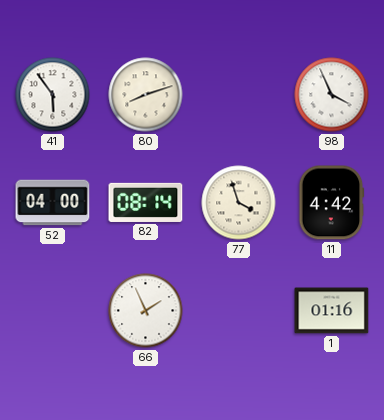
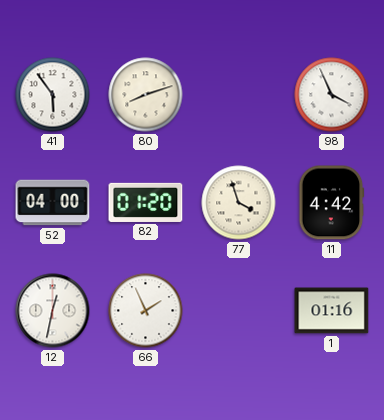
82: 08:14 -> 01:20 (146, 202)
12: none -> 12:32 (53, 311)
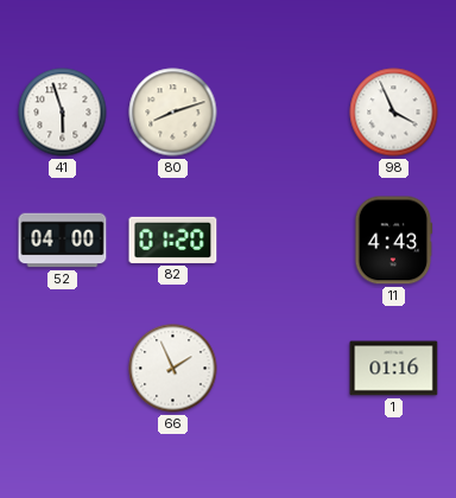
41: 5:54 -> 5:57 (63, 113)
77: 3:57 -> none (239, 203)
11: 4:42 -> 4:43 (394, 241)
12: 12:32 -> none (53, 311)
